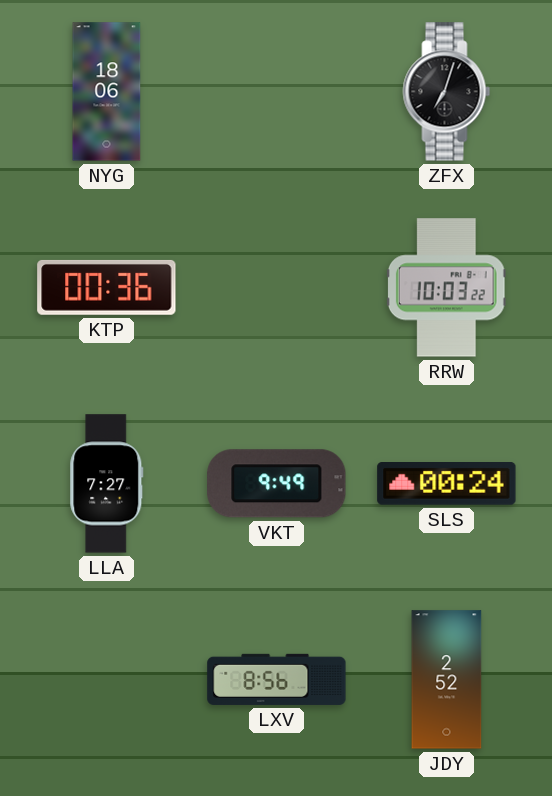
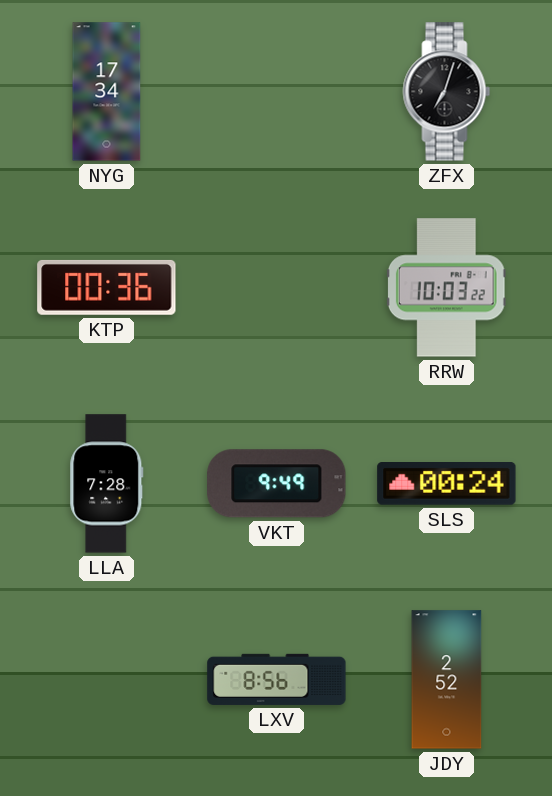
NYG: 18:06 -> 17:34 (107, 92)
LLA: 7:27 -> 7:28 (107, 484)
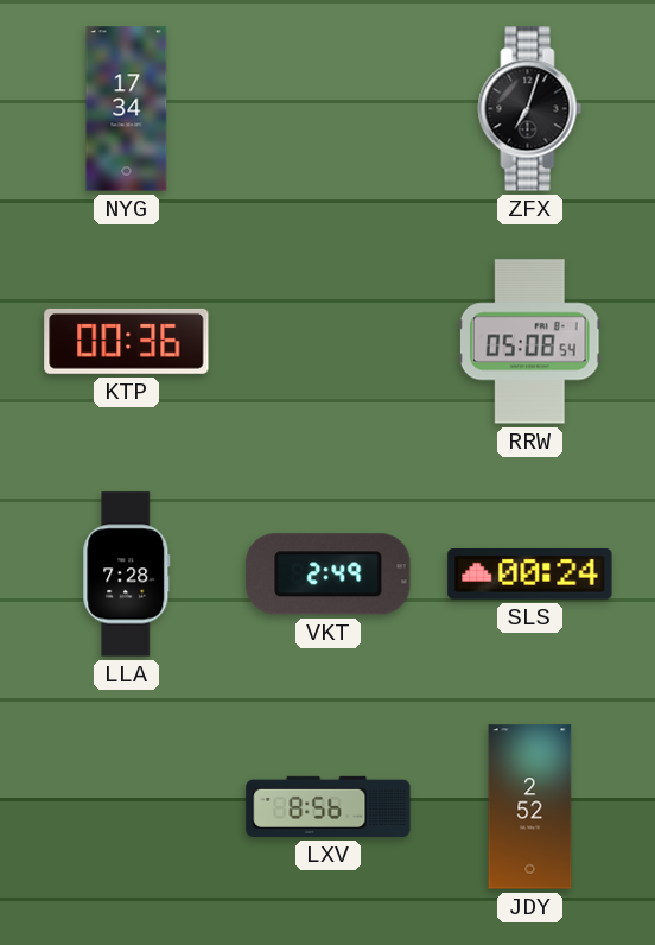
RRW: 10:03 -> 05:08 (529, 342)
VKT: 9:49 -> 2:49 (329, 575)
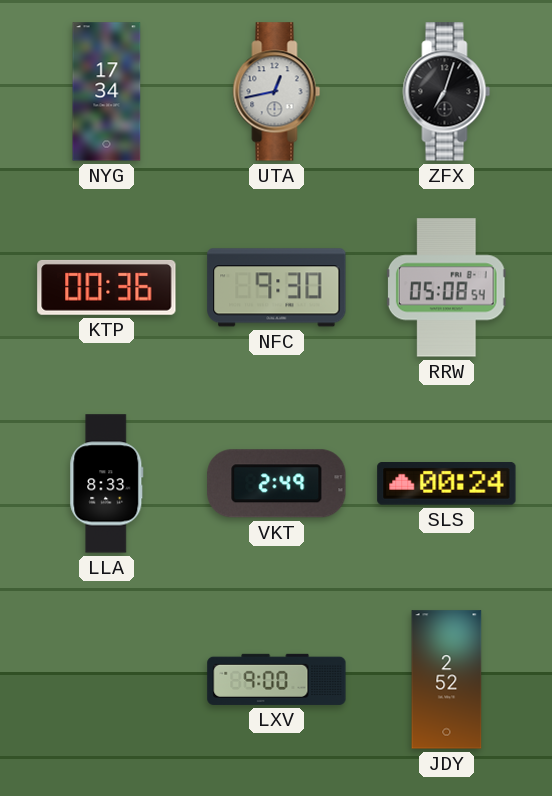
UTA: none -> 12:43 (277, 92)
NFC: none -> 9:30 (277, 288)
LLA: 7:28 -> 8:33 (107, 484)
LXV: 8:56 -> 9:00 (277, 679)
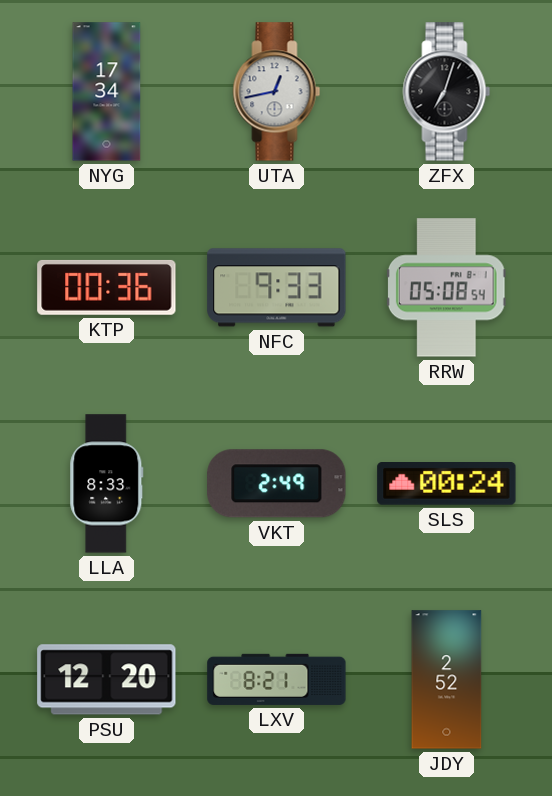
NFC: 9:30 -> 9:33 (277, 288)
PSU: none -> 12:20 (107, 680)
LXV: 9:00 -> 8:21 (277, 679)
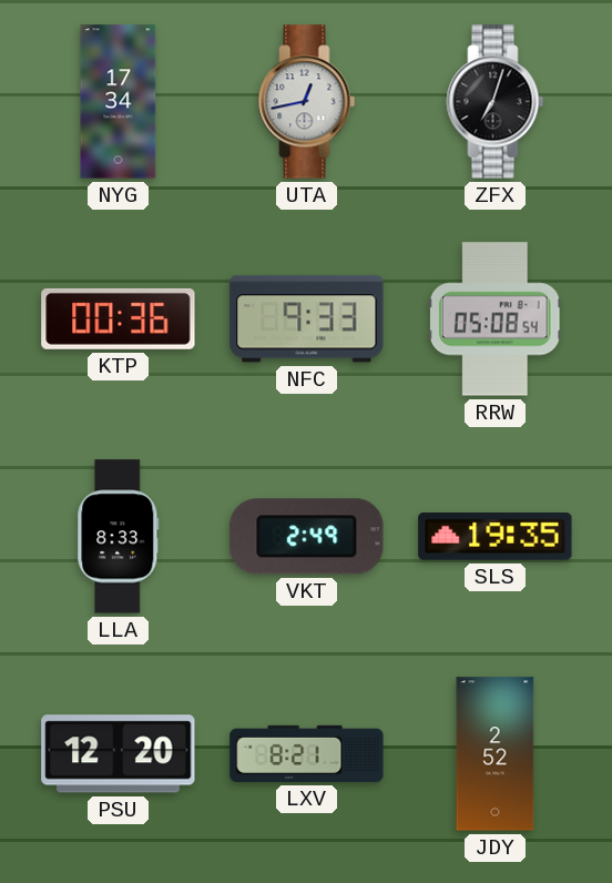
SLS: 00:24 -> 19:35 (496, 537)
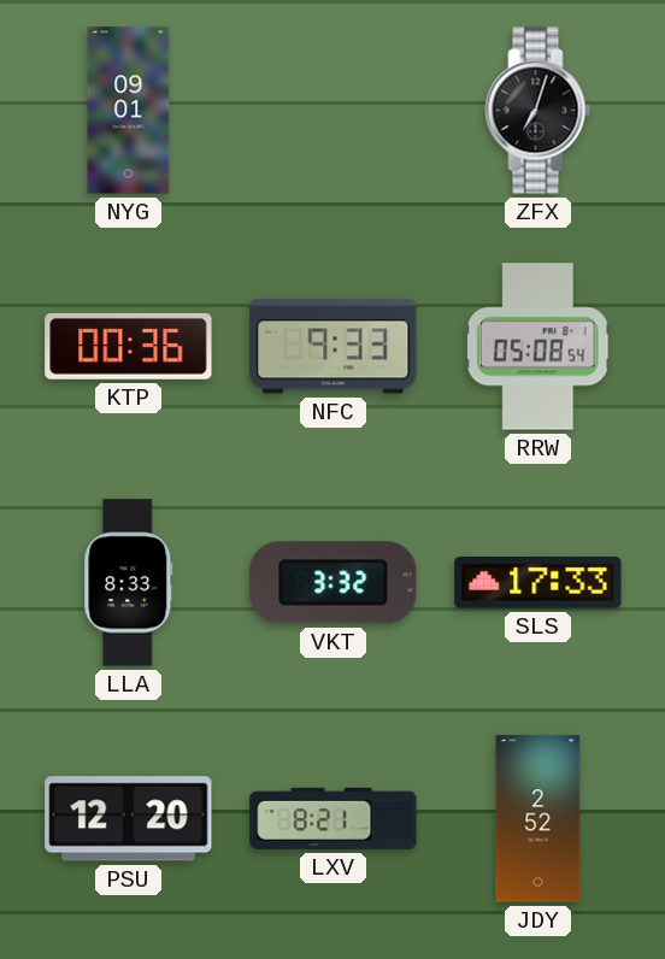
NYG: 17:34 -> 09:01 (129, 111)
UTA: 12:43 -> none (307, 102)
VKT: 2:49 -> 3:32 (334, 583)
SLS: 19:35 -> 17:33 (539, 583)
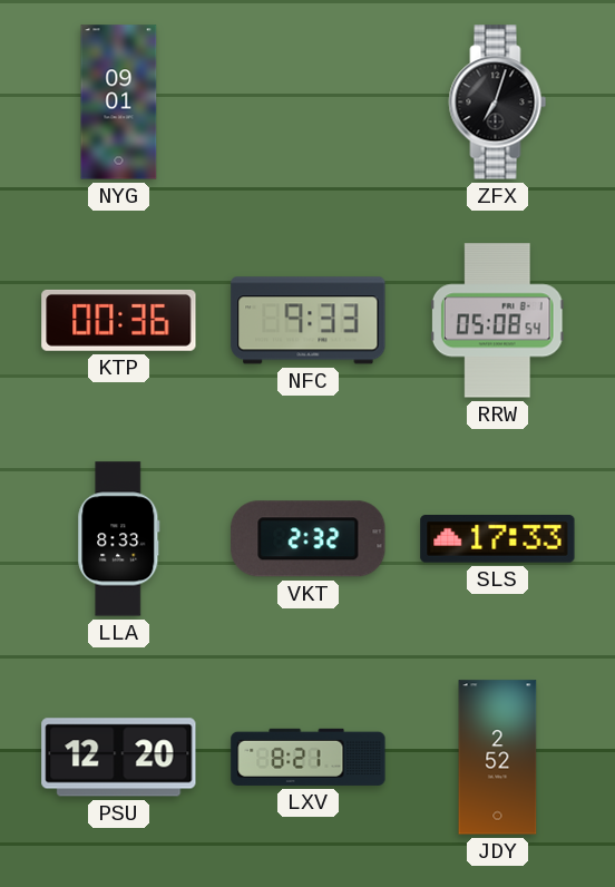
VKT: 3:32 -> 2:32 (309, 539)
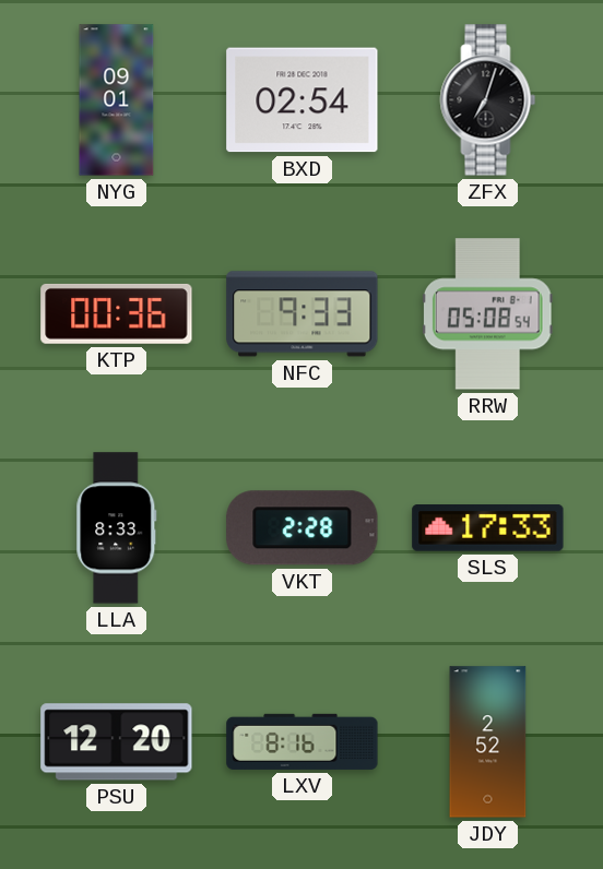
BXD: none -> 02:54 (303, 100)
VKT: 2:32 -> 2:28 (303, 528)
LXV: 8:21 -> 8:16 (303, 741)
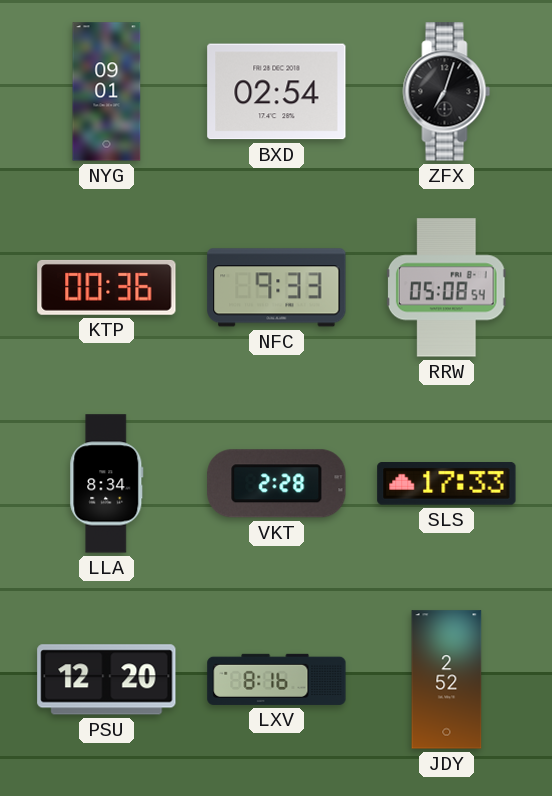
LLA: 8:33 -> 8:34 (107, 484)
